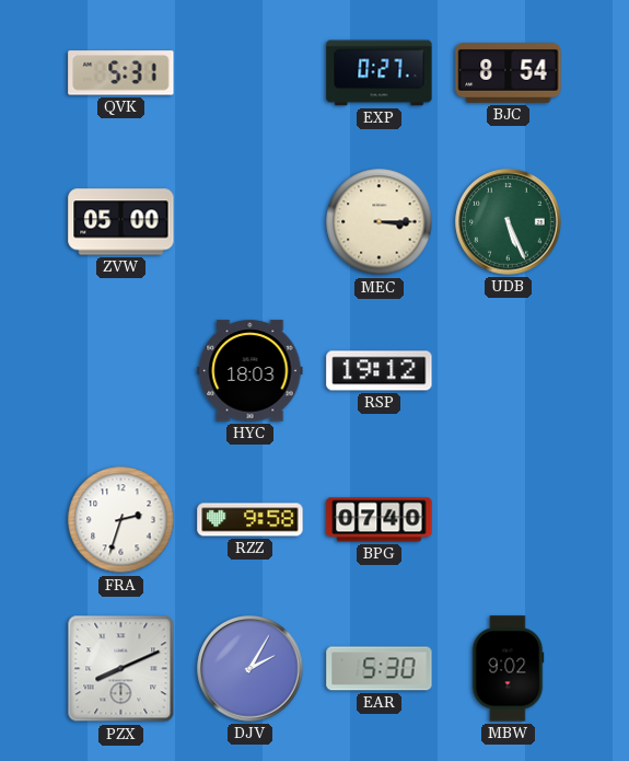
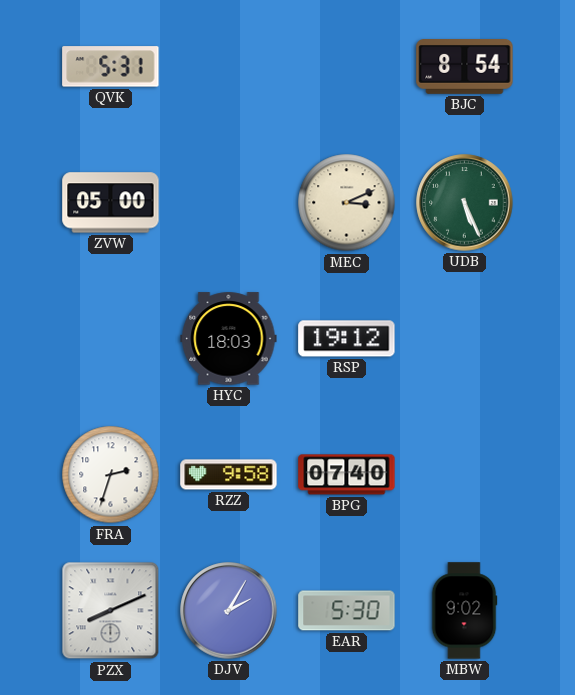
EXP: 0:27 -> none (380, 73)
MEC: 3:15 -> 3:11 (347, 203)
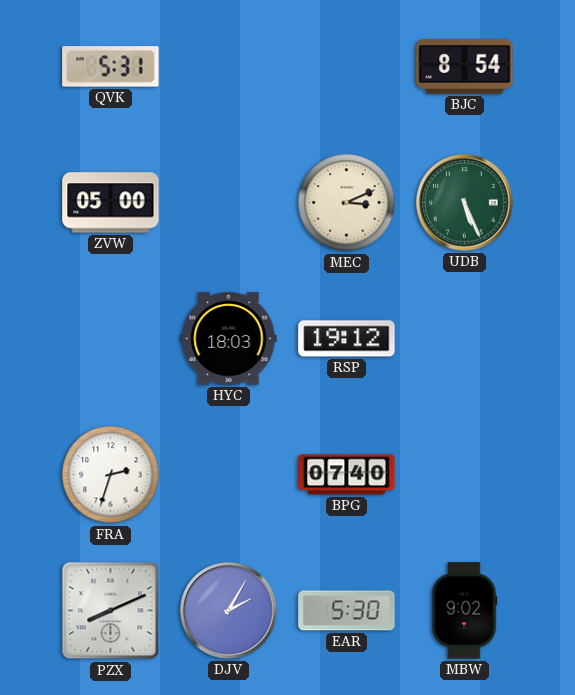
RZZ: 9:58 -> none (229, 475)
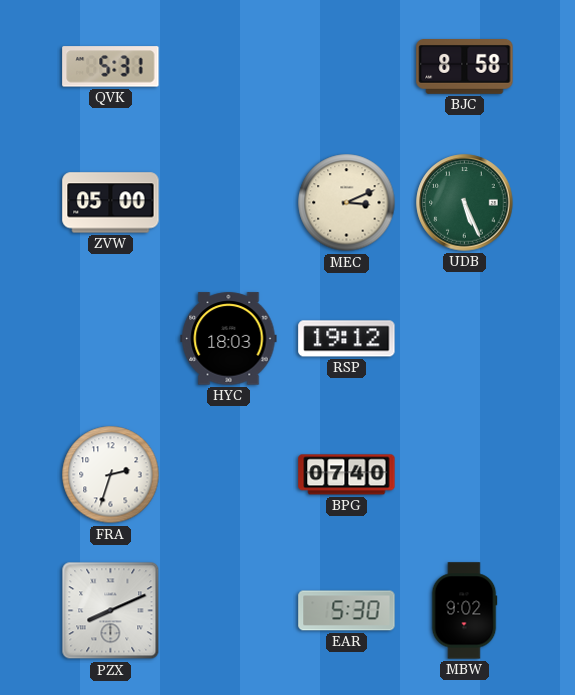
BJC: 8:54 -> 8:58 (465, 67)
DJV: 2:05 -> none (229, 611)
